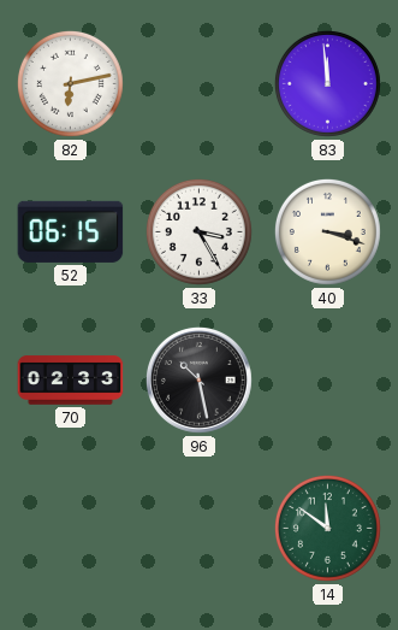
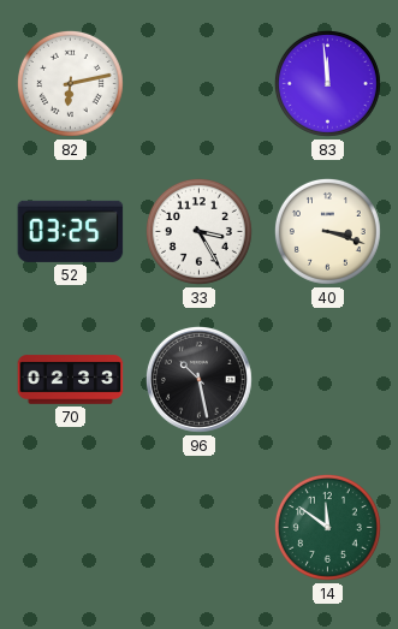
52: 06:15 -> 03:25 (71, 231)
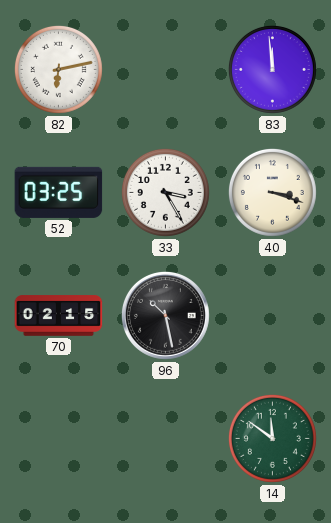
70: 02:33 -> 02:15 (59, 316)
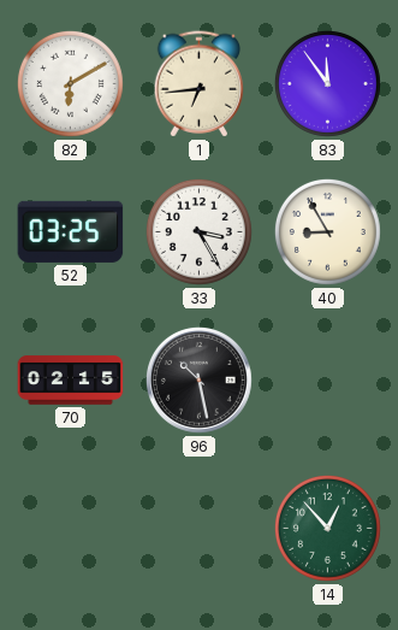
82: 6:13 -> 6:10 (70, 83)
1: none -> 6:44 (200, 84)
83: 11:59 -> 11:54 (327, 83)
40: 3:18 -> 8:55 (327, 231)
14: 11:51 -> 12:53 (327, 528)
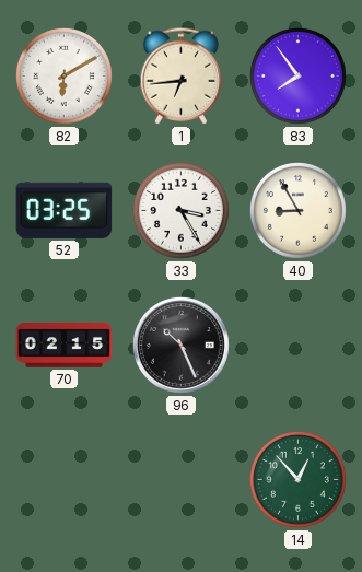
83: 11:54 -> 7:54 (297, 75)
96: 10:28 -> 10:26 (180, 345)
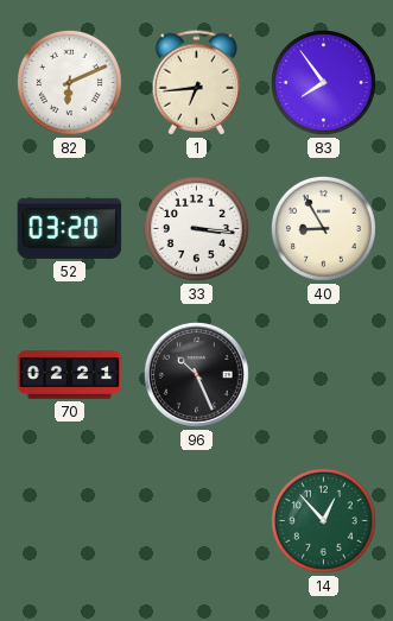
82: 6:10 -> 6:11 (69, 82)
52: 03:25 -> 03:20 (70, 228)
33: 3:25 -> 3:16 (196, 228)
70: 02:15 -> 02:21 (70, 375)
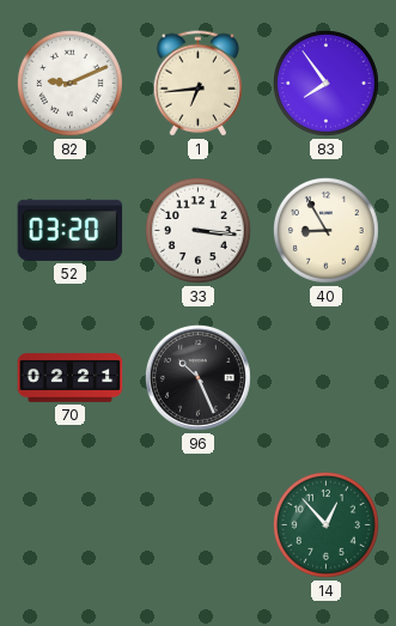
82: 6:11 -> 9:11 (69, 83)
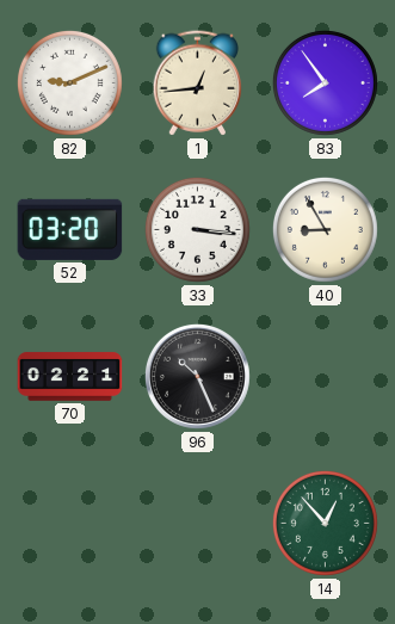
1: 6:44 -> 12:44 (198, 84)
